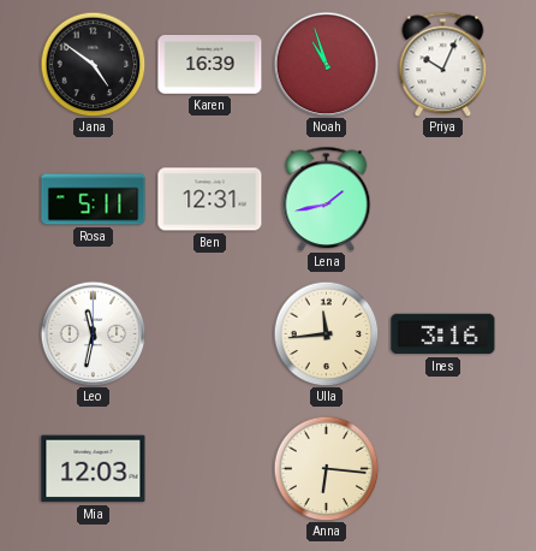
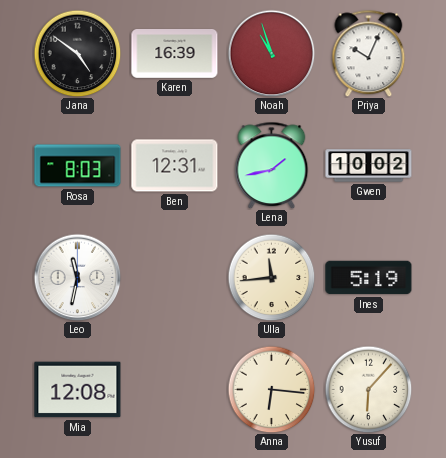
Rosa: 5:11 -> 8:03 (78, 166)
Gwen: none -> 10:02 (369, 166)
Ines: 3:16 -> 5:19 (369, 278)
Mia: 12:03 -> 12:08 (78, 390)
Yusuf: none -> 6:07 (368, 389)
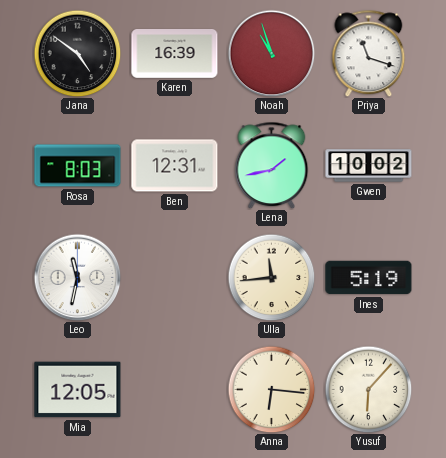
Priya: 10:04 -> 11:18 (369, 53)
Mia: 12:08 -> 12:05 (78, 390)
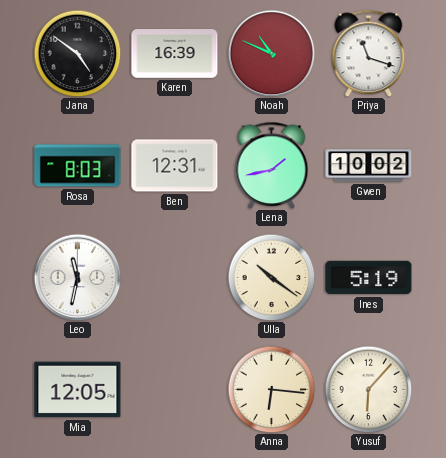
Noah: 10:57 -> 10:49 (271, 53)
Ulla: 11:44 -> 10:21 (271, 277)
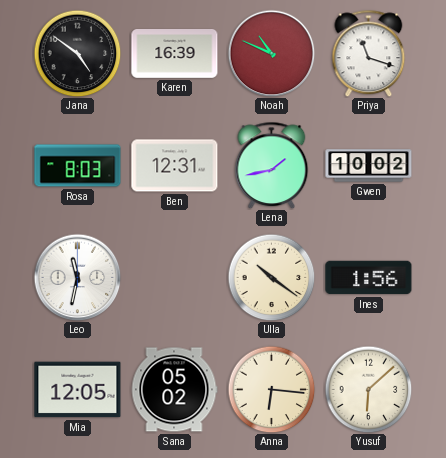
Ines: 5:19 -> 1:56 (369, 278)
Sana: none -> 05:02 (174, 390)
Yusuf: 6:07 -> 6:08 (368, 389)
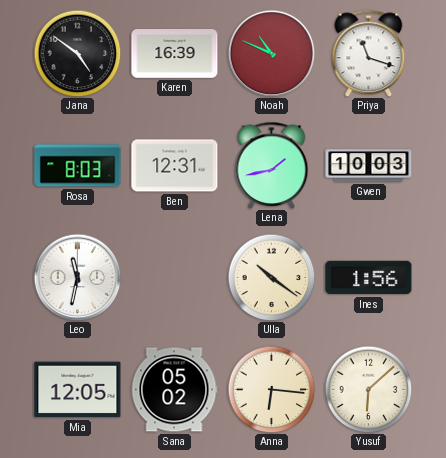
Gwen: 10:02 -> 10:03 (369, 166)
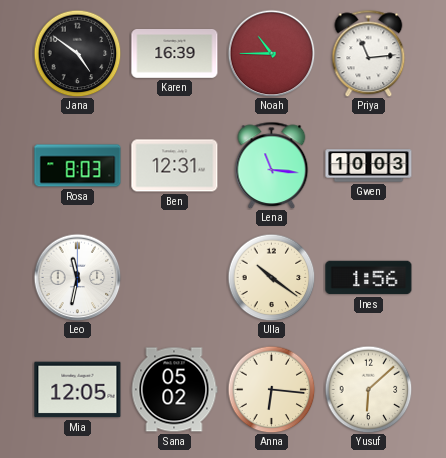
Noah: 10:49 -> 10:45 (271, 53)
Priya: 11:18 -> 11:14 (369, 53)
Lena: 1:43 -> 11:16 (272, 165)
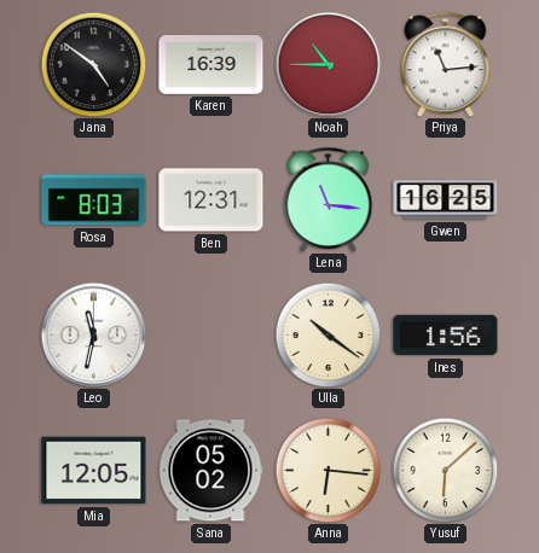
Gwen: 10:03 -> 16:25 (446, 200)
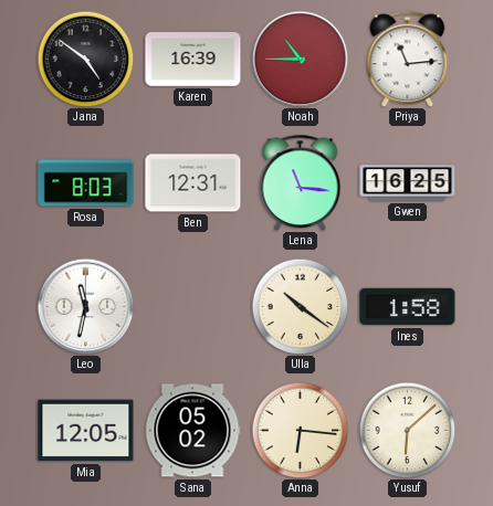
Ines: 1:56 -> 1:58 (408, 307)
